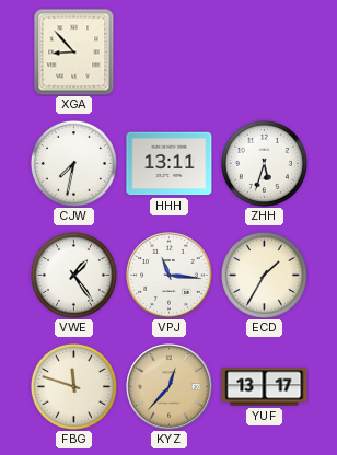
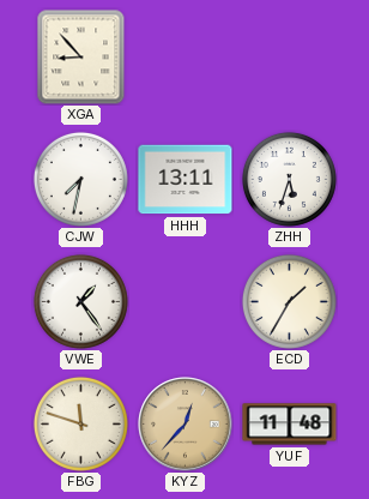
VPJ: 11:16 -> none (170, 276)
YUF: 13:17 -> 11:48 (290, 425)
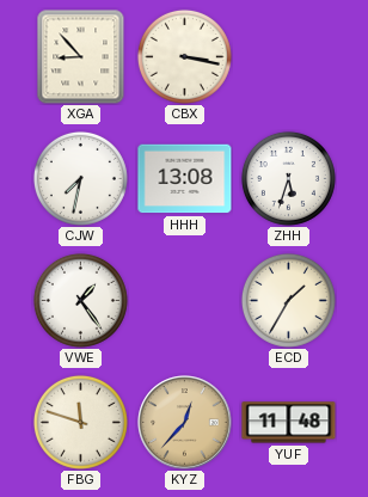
CBX: none -> 3:17 (184, 56)
HHH: 13:11 -> 13:08 (185, 179)
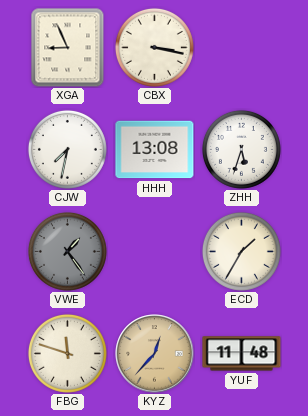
XGA: 8:53 -> 8:56 (68, 48)
VWE dial: white -> grey (67, 251)
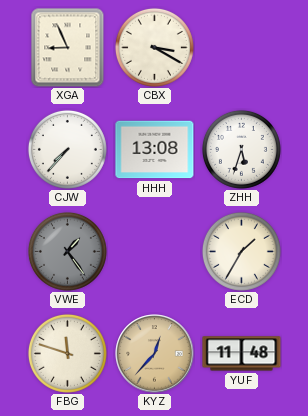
CBX: 3:17 -> 3:20 (154, 47)
CJW: 7:32 -> 7:37 (67, 149)
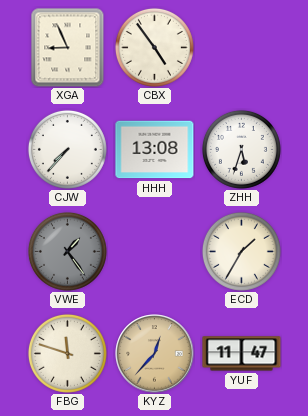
CBX: 3:20 -> 4:54 (154, 47)
YUF: 11:48 -> 11:47 (242, 354)
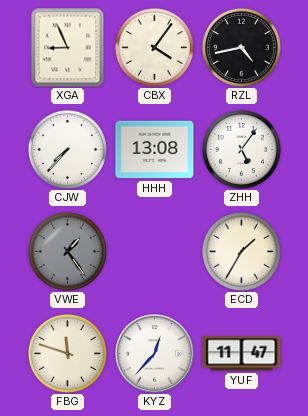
CBX: 4:54 -> 4:06 (154, 47)
RZL: none -> 4:43 (241, 47)
ZHH: 5:33 -> 5:06 (241, 149)
KYZ dial: champagne -> white (155, 354)
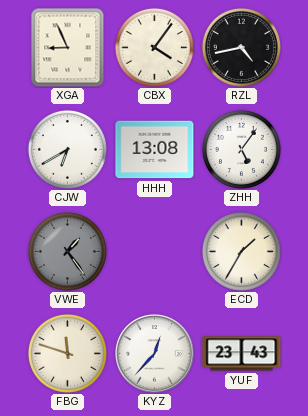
CJW: 7:37 -> 6:40 (67, 149)
YUF: 11:47 -> 23:43 (242, 354)
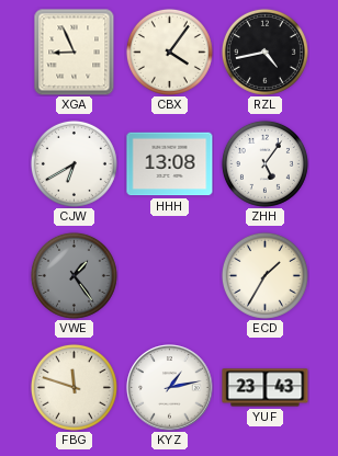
KYZ: 12:37 -> 1:13 (170, 388)
